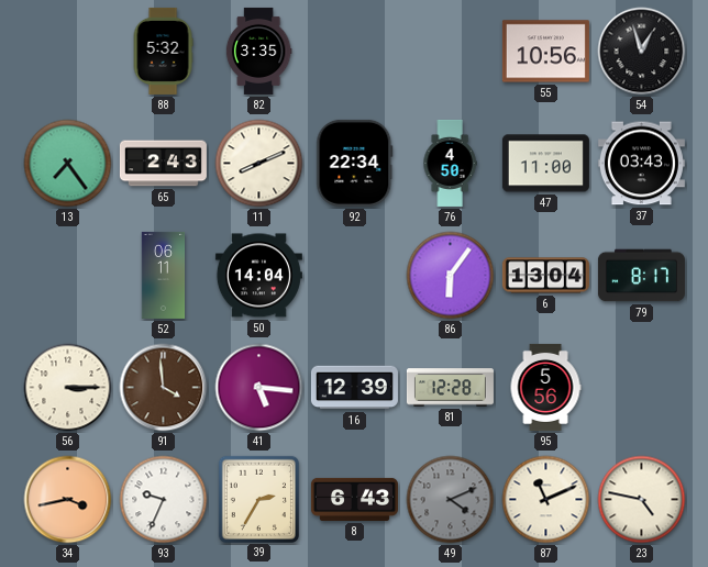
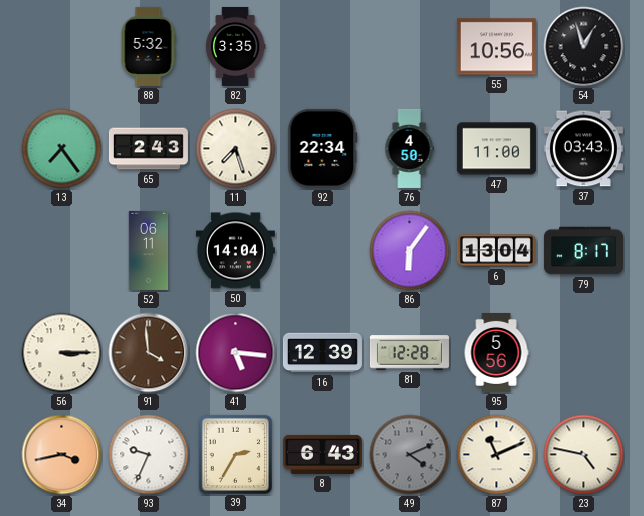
11: 8:11 -> 7:27 (236, 149)
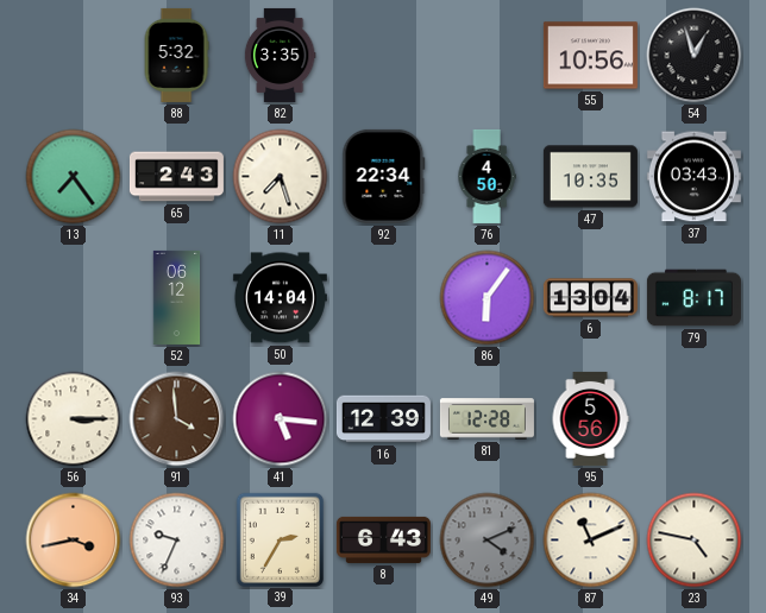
47: 11:00 -> 10:35 (590, 177)
52: 06:11 -> 06:12 (177, 297)
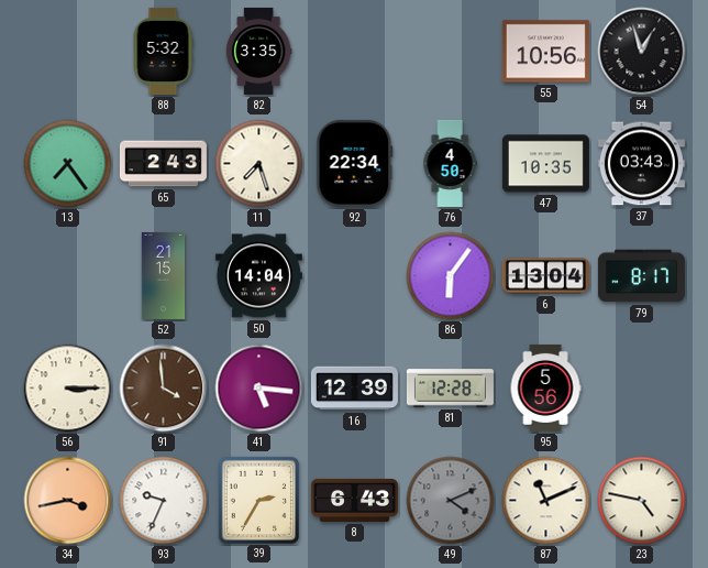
52: 06:12 -> 21:15 (164, 275)
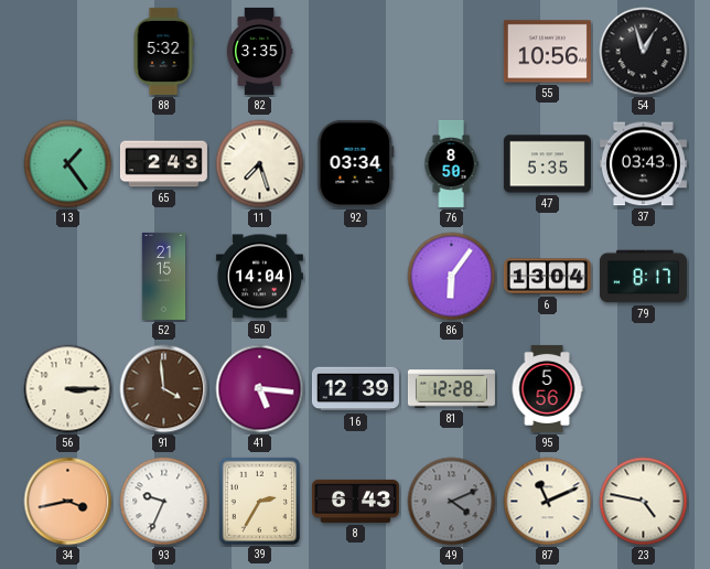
13: 7:24 -> 1:24 (68, 164)
92: 22:34 -> 03:34 (356, 163)
76: 4:50 -> 8:50 (451, 163)
47: 10:35 -> 5:35 (547, 164)
